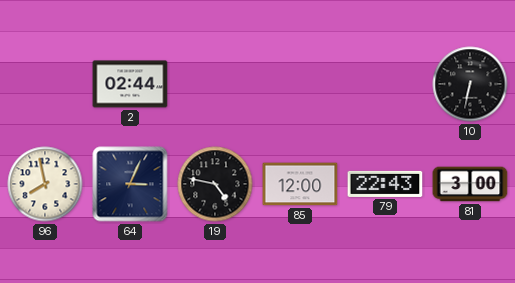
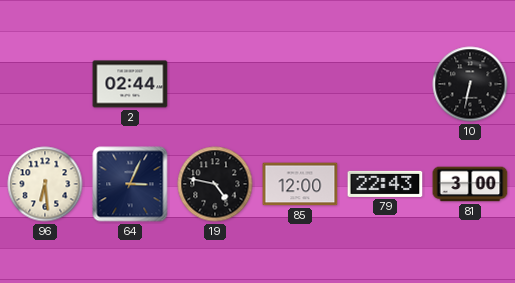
96: 7:58 -> 6:29 (45, 184)
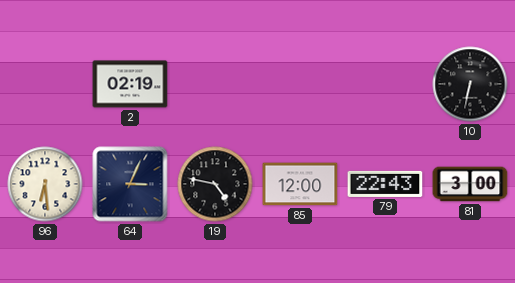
2: 02:44 -> 02:19 (130, 84)
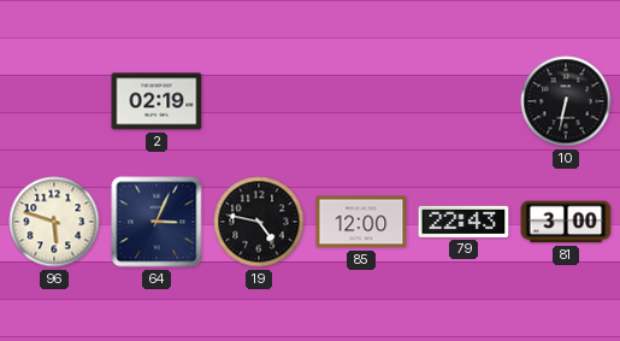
96: 6:29 -> 5:48 (54, 222)
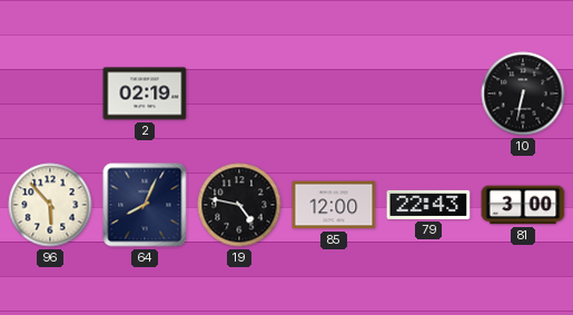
96: 5:48 -> 5:53 (50, 205)
64: 3:04 -> 8:04 (145, 205)
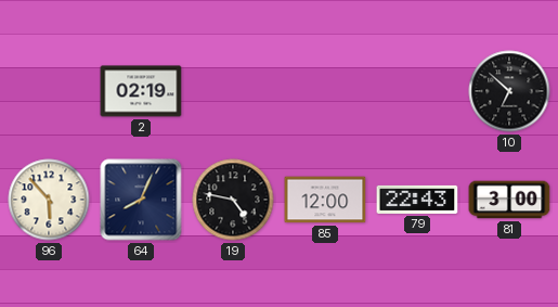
10: 6:32 -> 6:52 (509, 91)
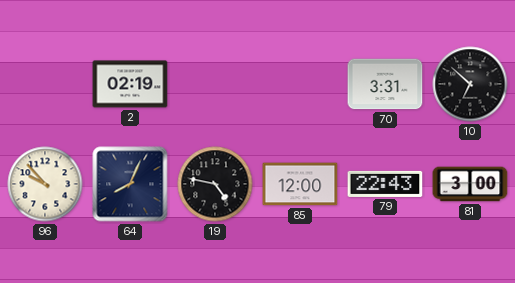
70: none -> 3:31 (385, 84)
96: 5:53 -> 9:53 (45, 184)
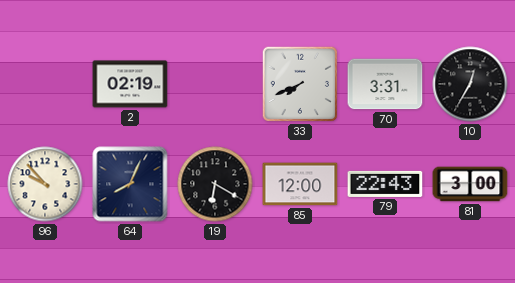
33: none -> 7:41 (300, 84)
10: 6:52 -> 12:35 (470, 84)
19: 4:47 -> 6:20 (215, 184)
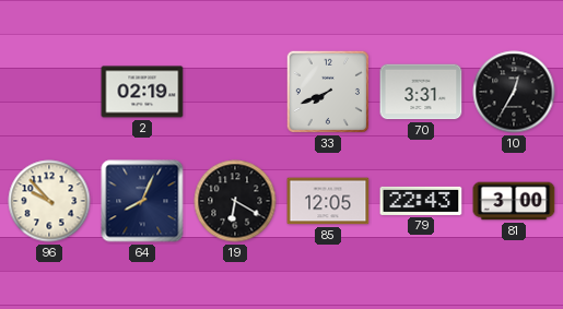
85: 12:00 -> 12:05 (328, 201)
